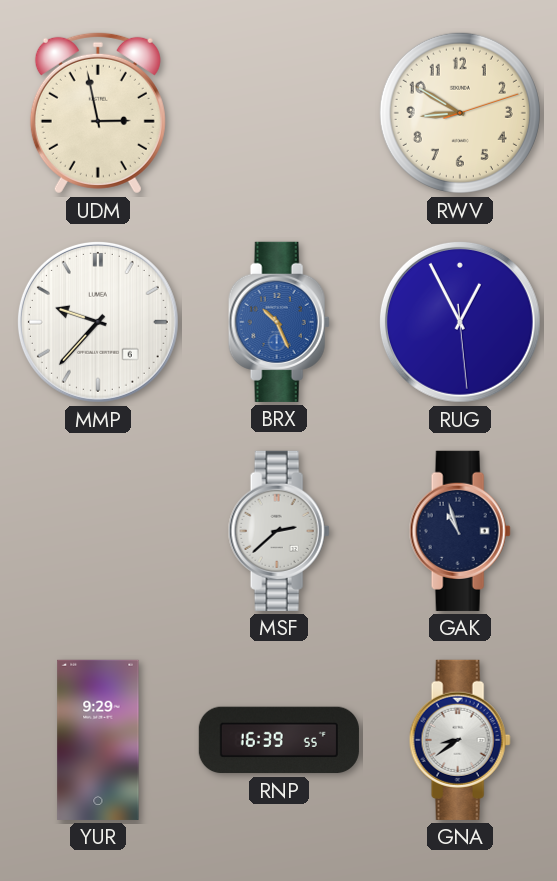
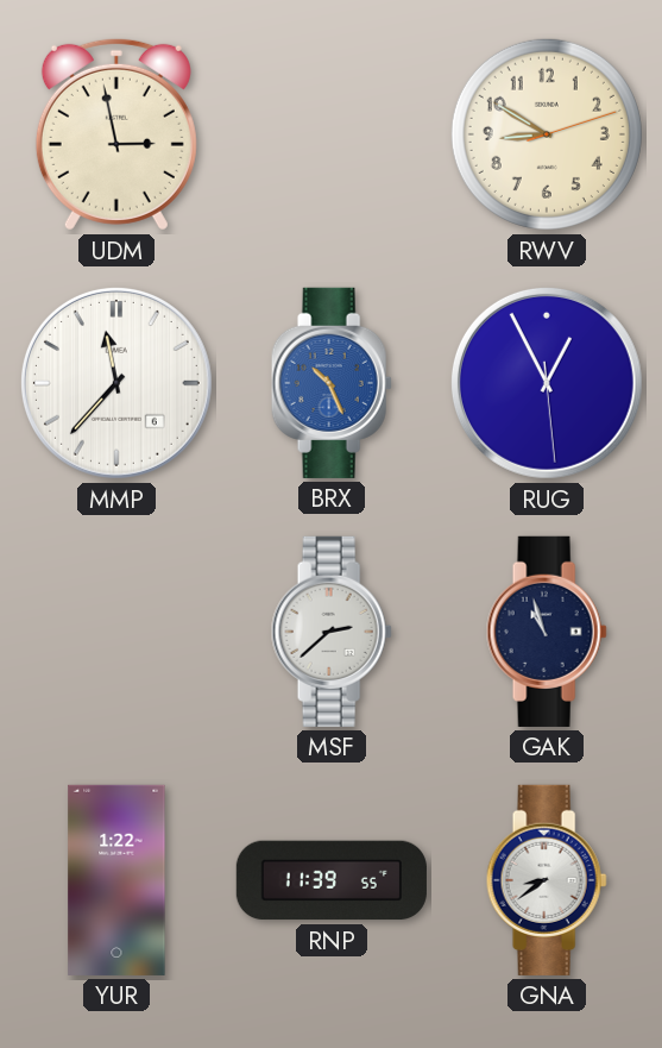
MMP: 9:37 -> 11:37 (116, 383)
YUR: 9:29 -> 1:22 (116, 880)
RNP: 16:39 -> 11:39 (332, 880)
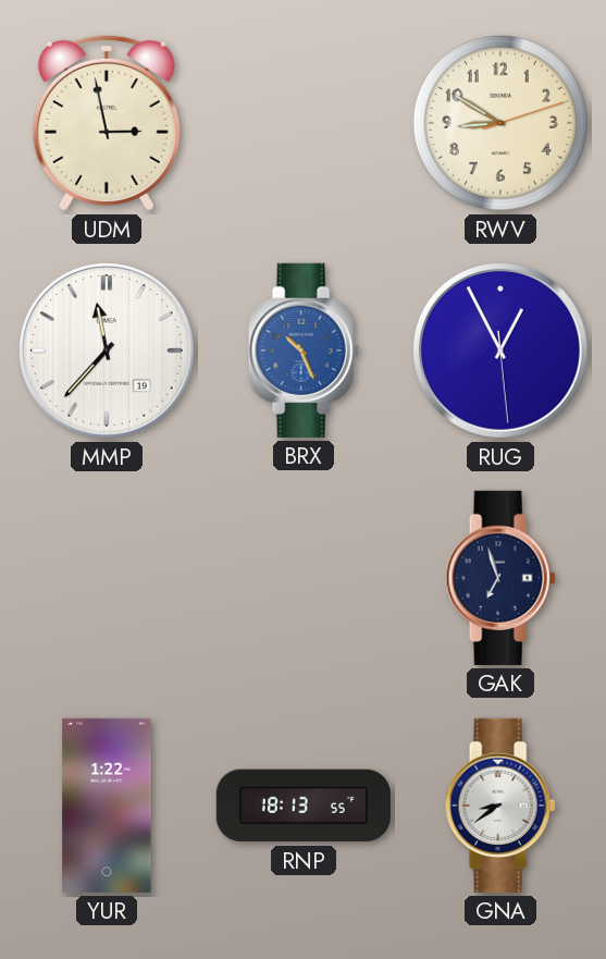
MMP date: 6 -> 19 (107, 351)
MSF: 2:38 -> none (332, 632)
GAK: 10:57 -> 6:57 (500, 578)
RNP: 11:39 -> 18:13 (304, 806)
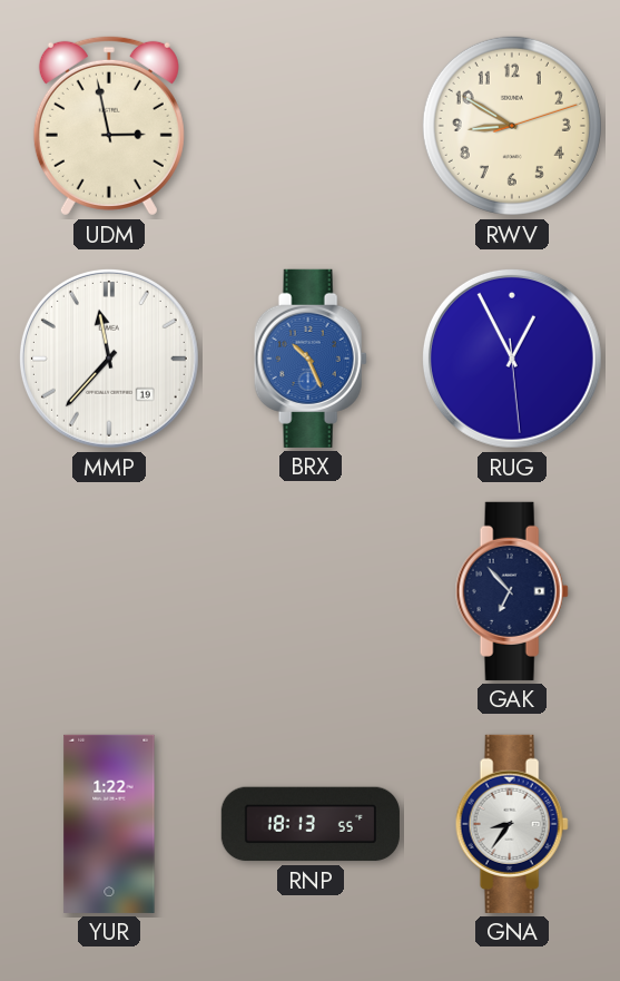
GAK: 6:57 -> 6:53 (512, 591)
GNA: 8:39 -> 8:36 (512, 824)
